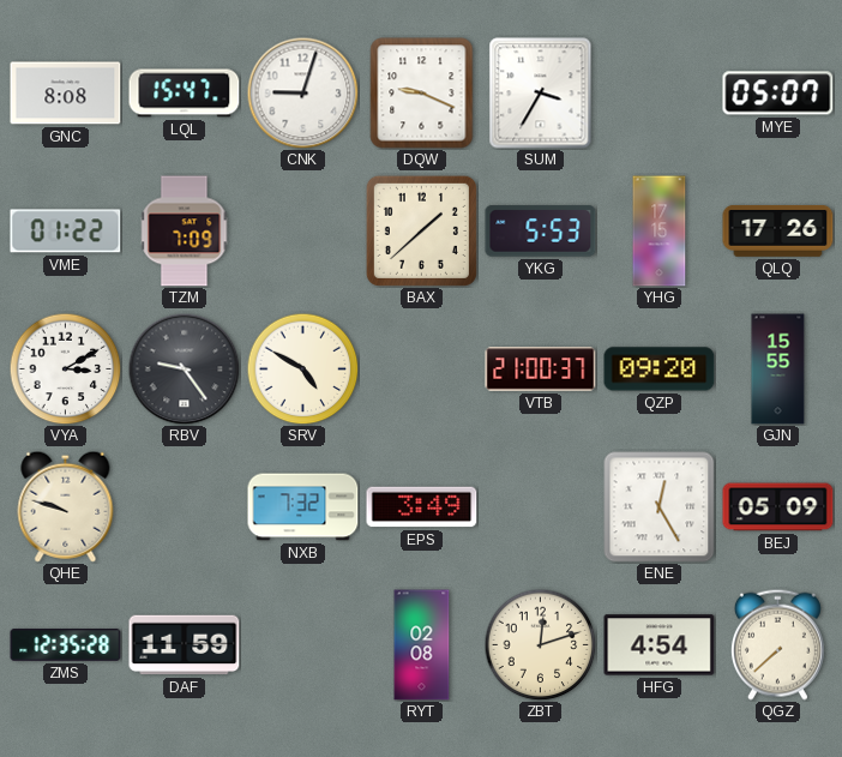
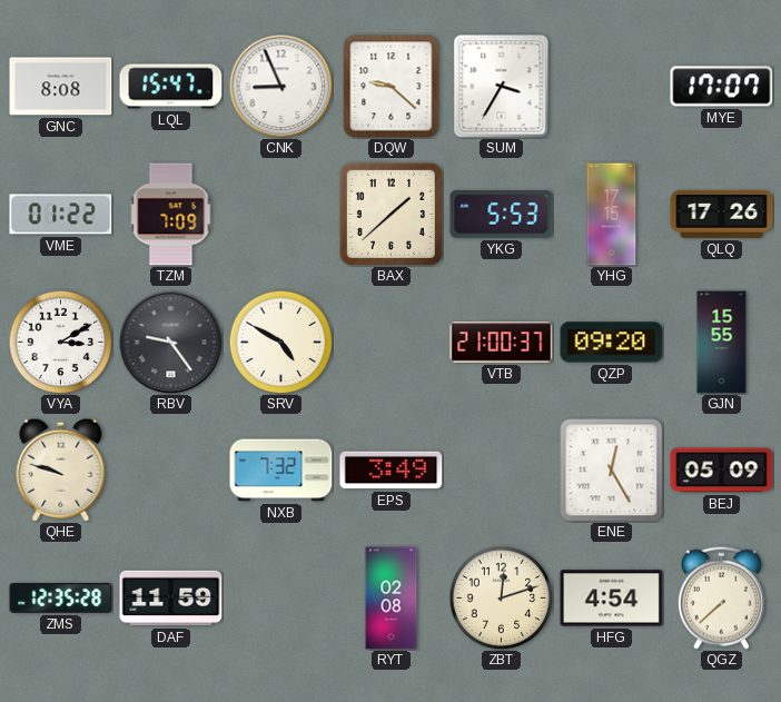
CNK: 9:03 -> 8:56 (280, 86)
DQW: 9:19 -> 9:22 (392, 87)
MYE: 05:07 -> 17:07 (722, 87)
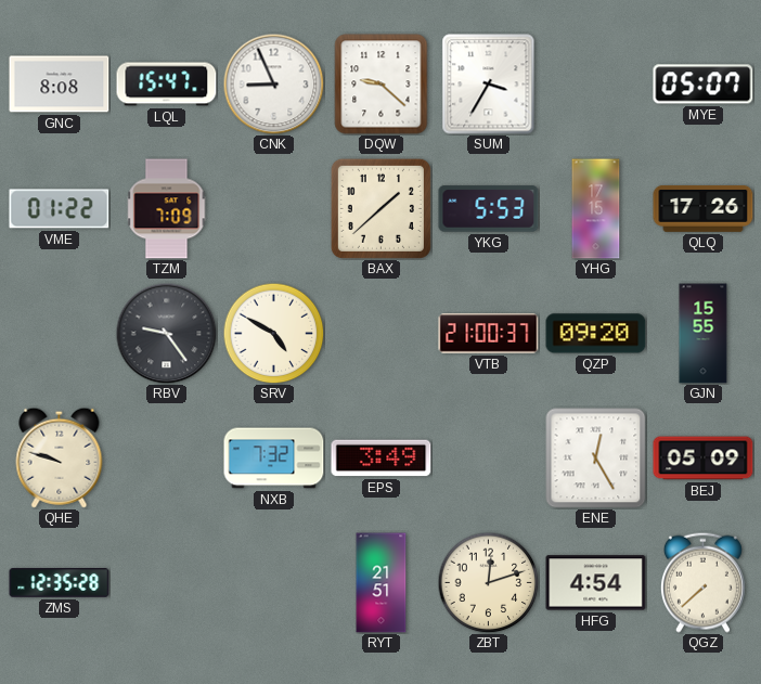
MYE: 17:07 -> 05:07 (704, 85)
VYA: 3:10 -> none (60, 342)
DAF: 11:59 -> none (171, 599)
RYT: 02:08 -> 21:51 (382, 583)
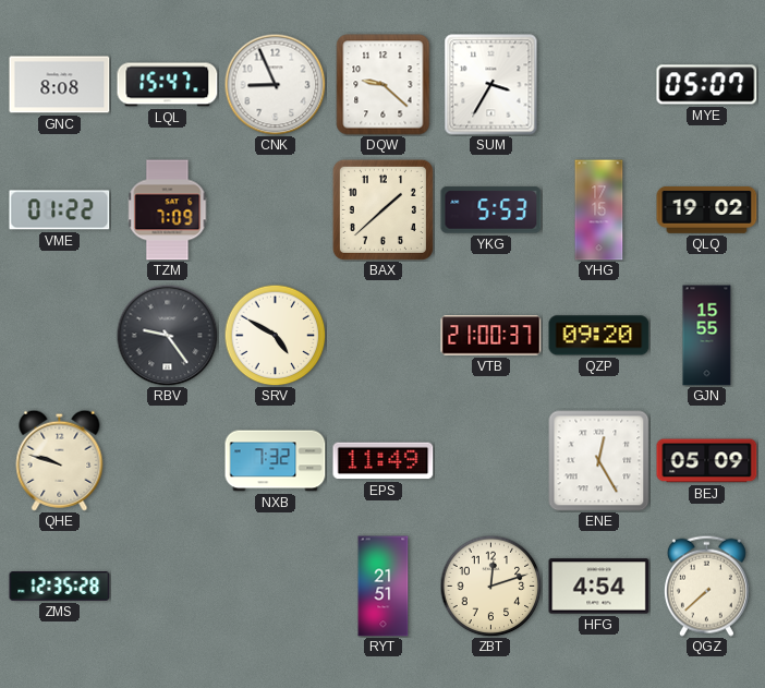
QLQ: 17:26 -> 19:02 (707, 209)
EPS: 3:49 -> 11:49 (384, 461)
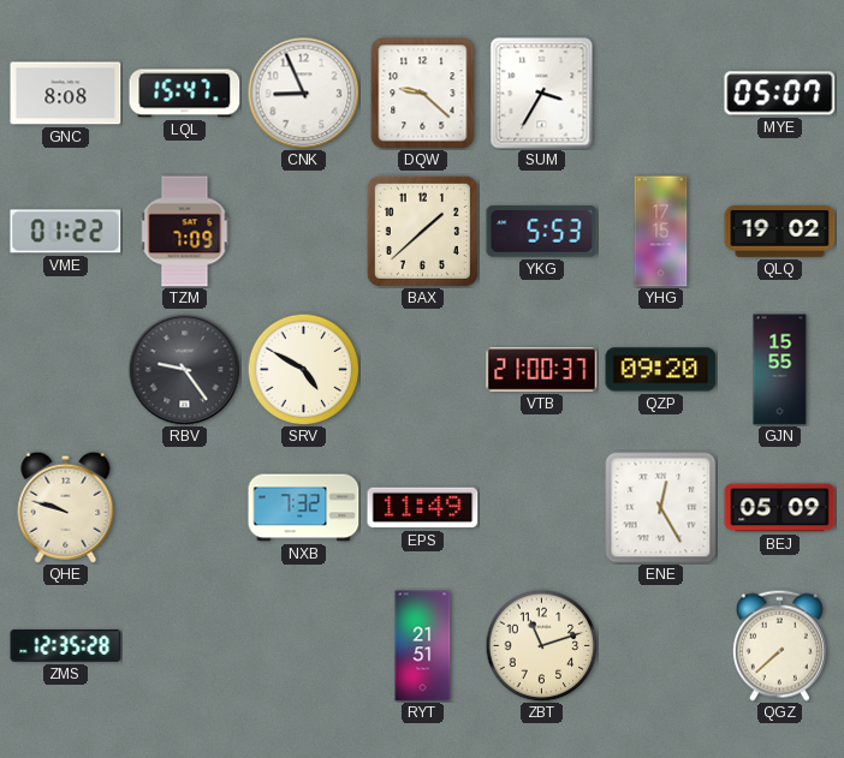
ZBT: 12:12 -> 11:12 (541, 645)
HFG: 4:54 -> none (599, 587)
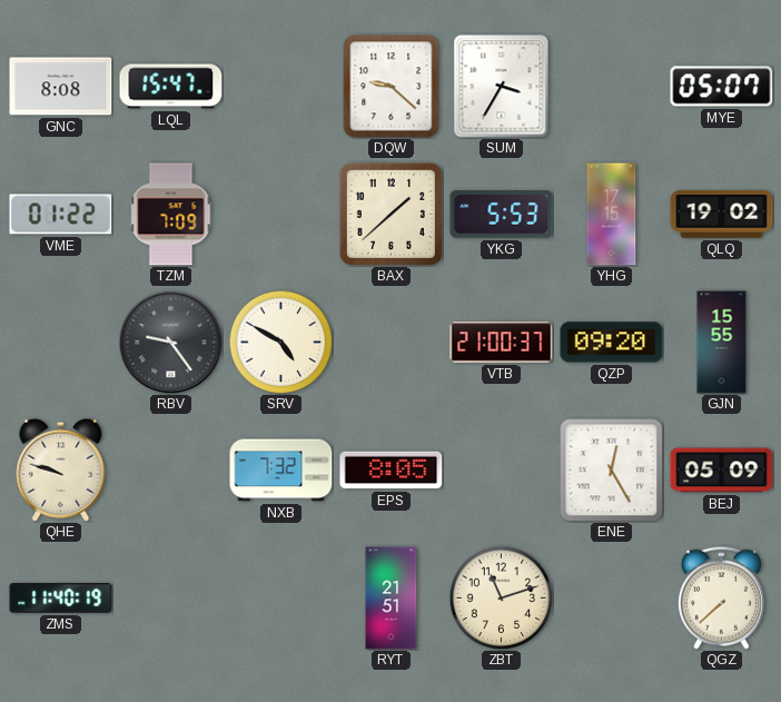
CNK: 8:56 -> none (303, 92)
EPS: 11:49 -> 8:05 (392, 471)
ZMS: 12:35 -> 11:40 (61, 599)
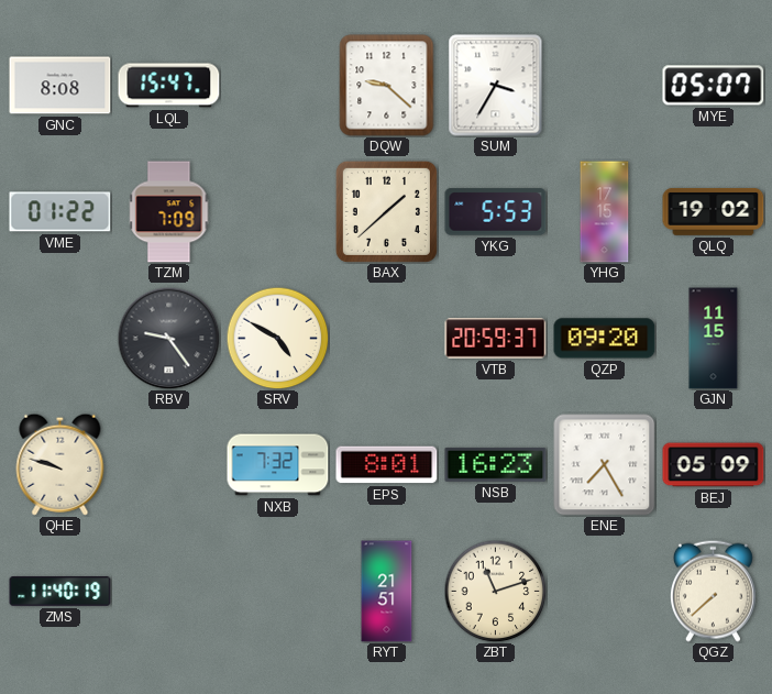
VTB: 21:00 -> 20:59 (496, 339)
GJN: 15:55 -> 11:15 (714, 339)
EPS: 8:05 -> 8:01 (387, 465)
NSB: none -> 16:23 (496, 464)
ENE: 12:25 -> 7:25 (605, 465)
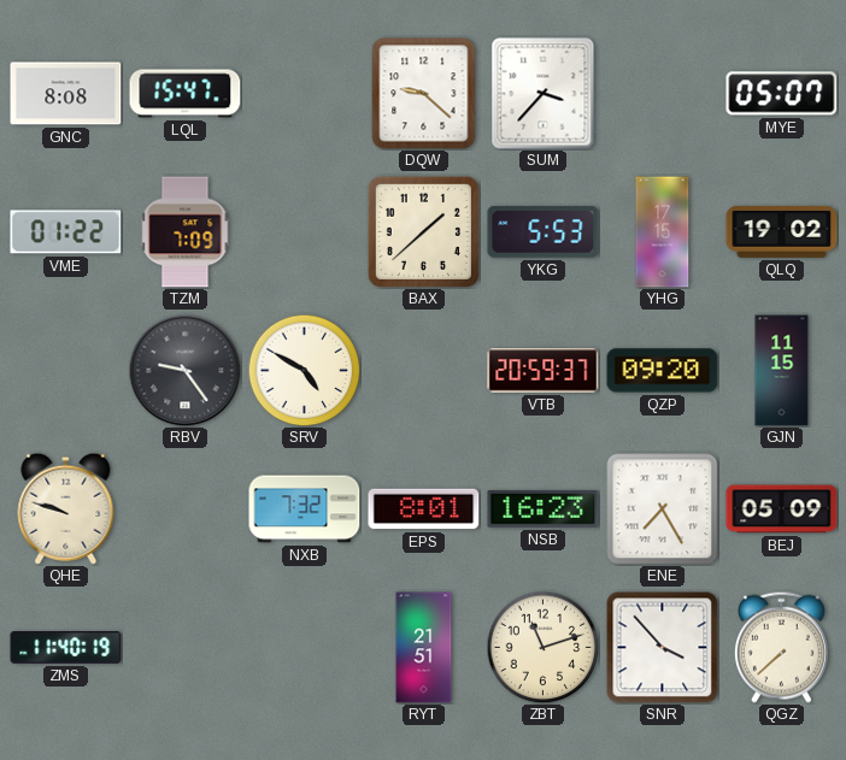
SUM: 3:35 -> 3:37 (544, 94)
SNR: none -> 3:53 (663, 648)
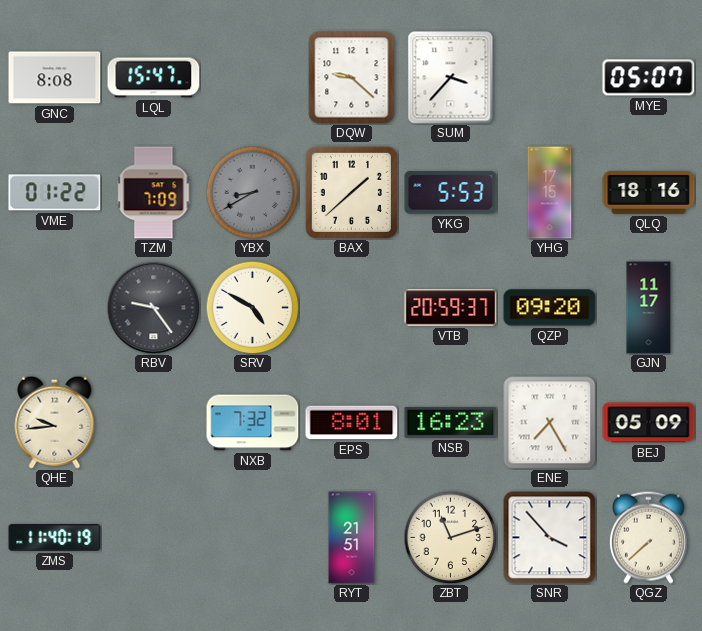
YBX: none -> 8:40 (252, 192)
QLQ: 19:02 -> 18:16 (649, 192)
GJN: 11:15 -> 11:17 (649, 308)
QHE: 9:48 -> 9:44 (55, 422)
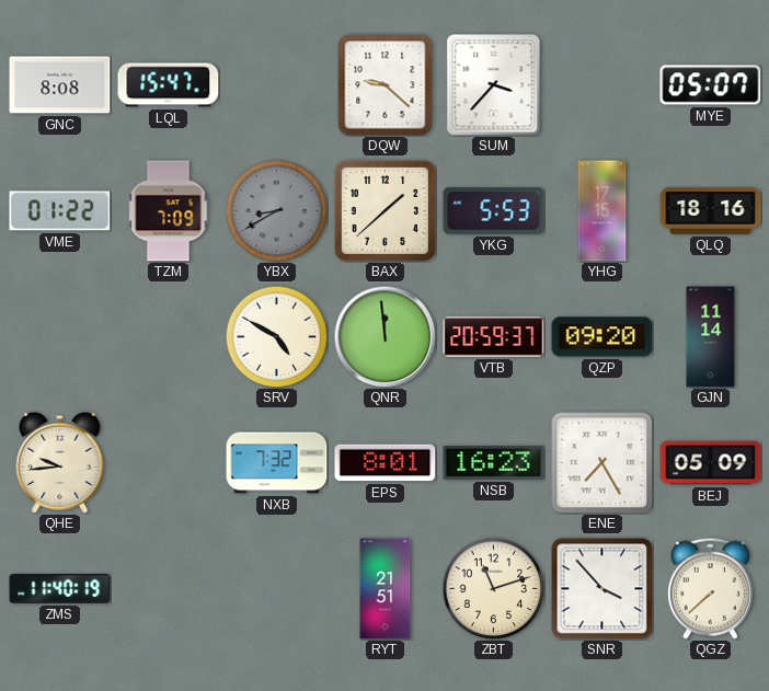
RBV: 9:24 -> none (153, 307)
QNR: none -> 11:59 (384, 336)
GJN: 11:17 -> 11:14 (711, 337)
